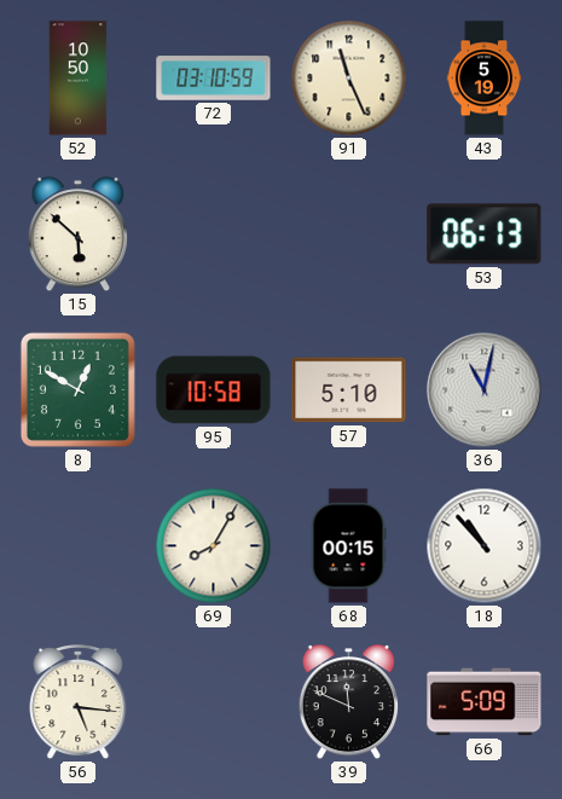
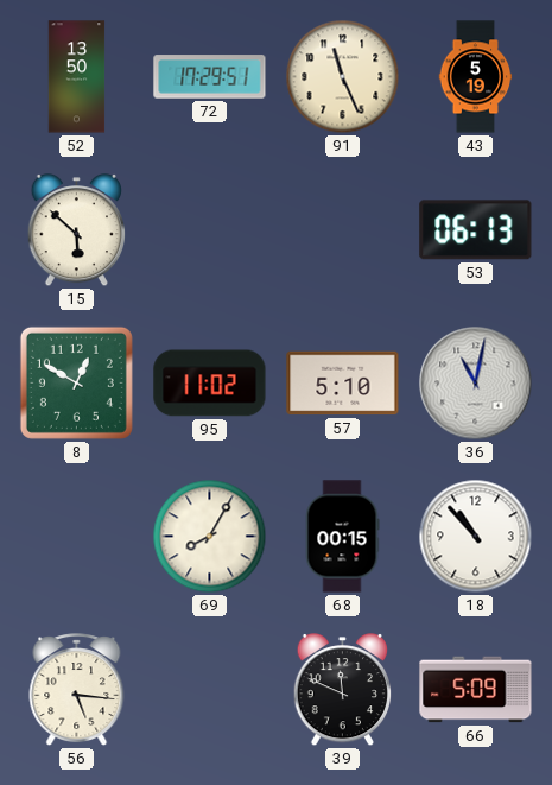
52: 10:50 -> 13:50 (77, 77)
72: 03:10 -> 17:29 (210, 77)
95: 10:58 -> 11:02 (210, 384)
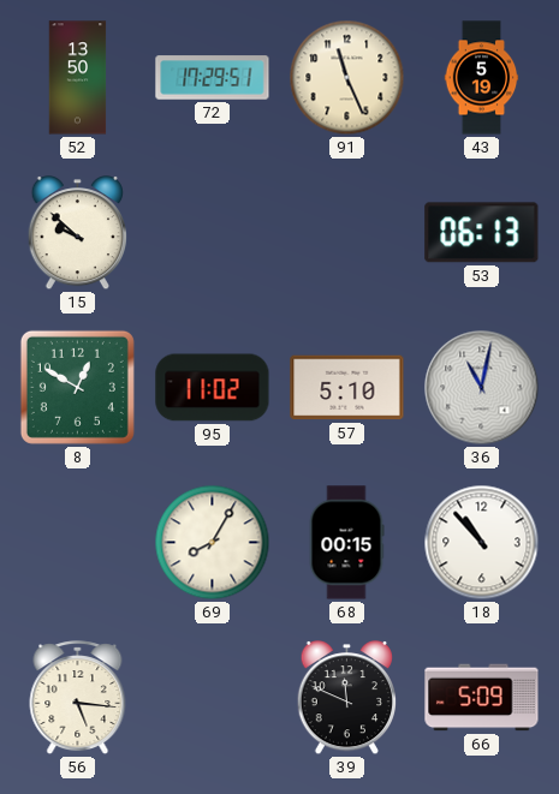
15: 5:52 -> 9:52 (77, 234)
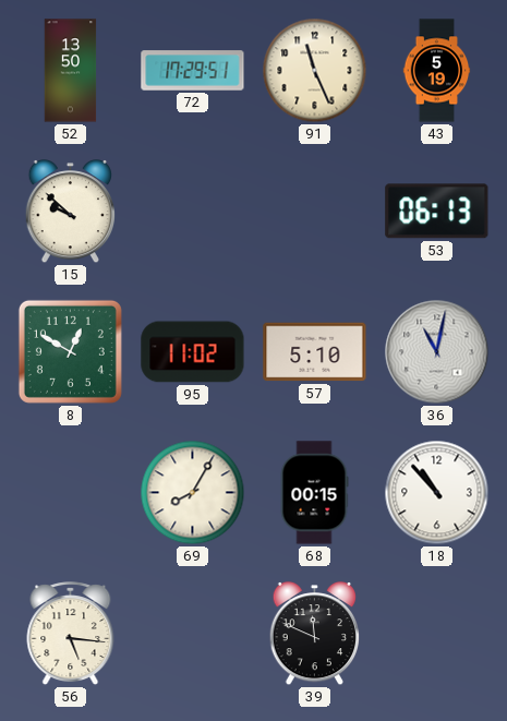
66: 5:09 -> none (482, 698)
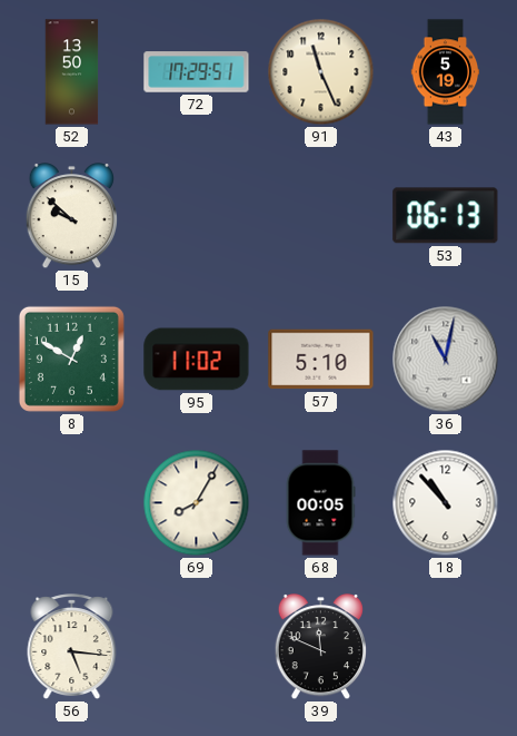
68: 00:15 -> 00:05 (320, 503)
